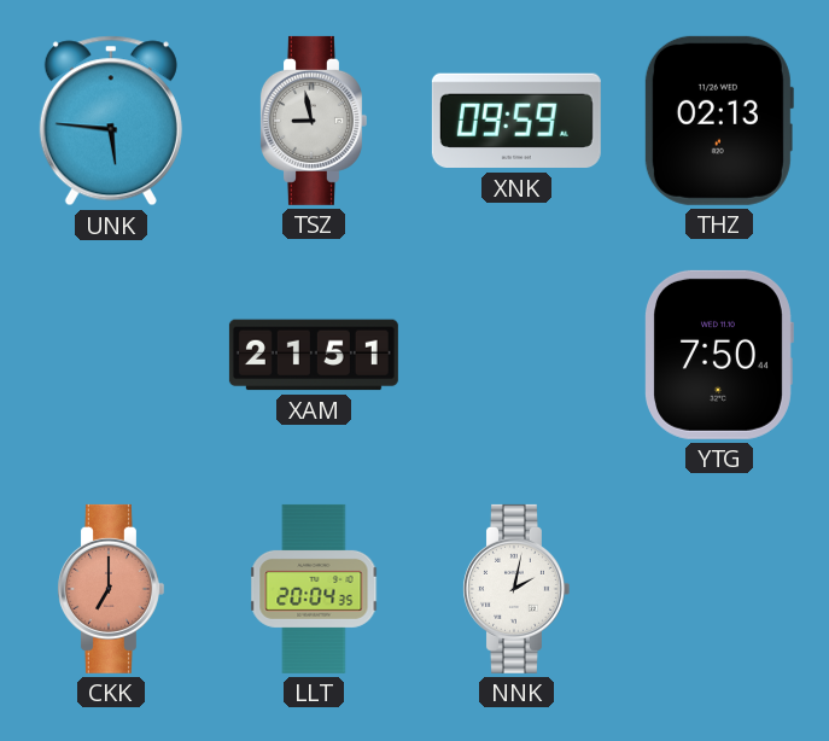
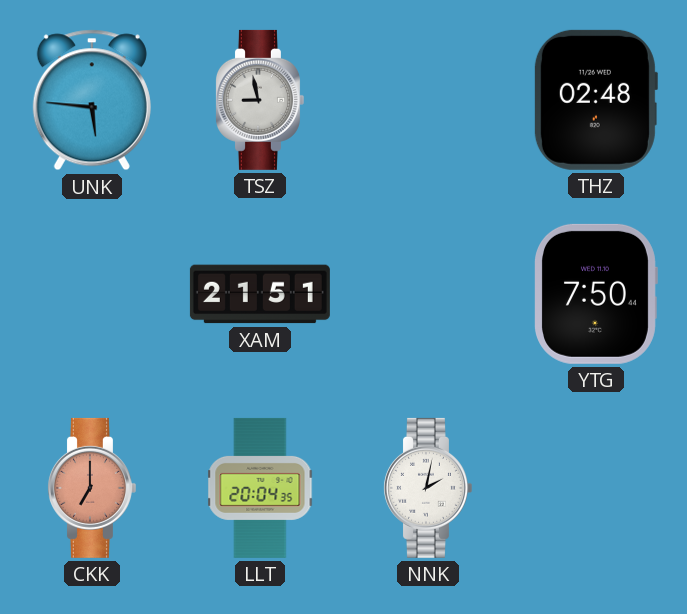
XNK: 09:59 -> none (516, 121)
THZ: 02:13 -> 02:48 (595, 100)
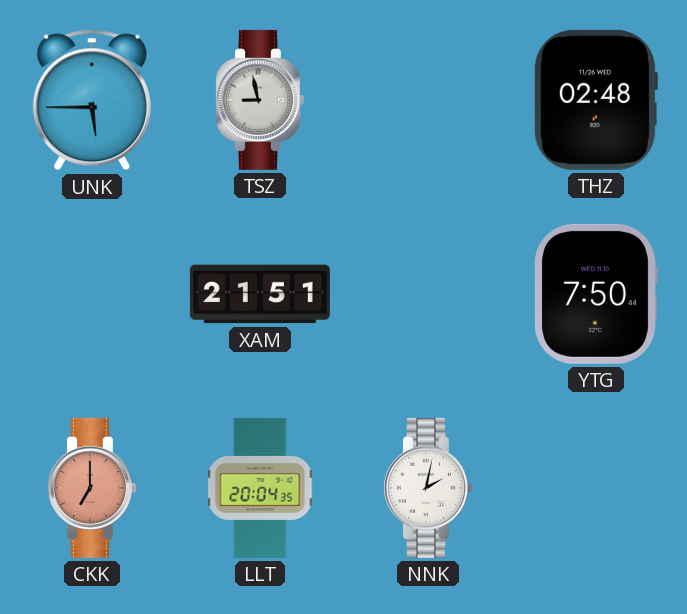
UNK: 5:46 -> 5:45 (92, 100)
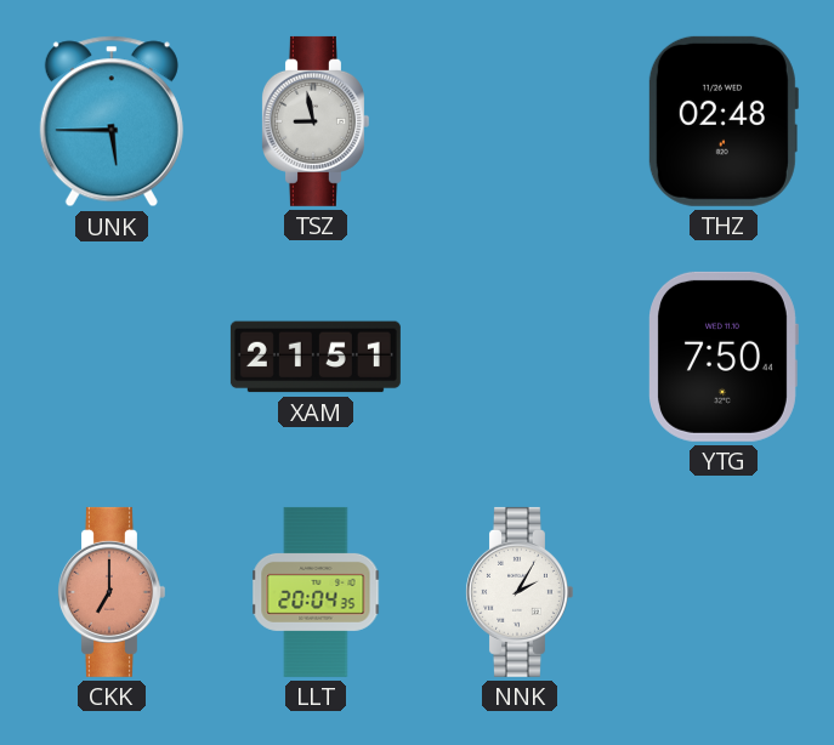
NNK: 2:02 -> 2:05 (518, 592)
